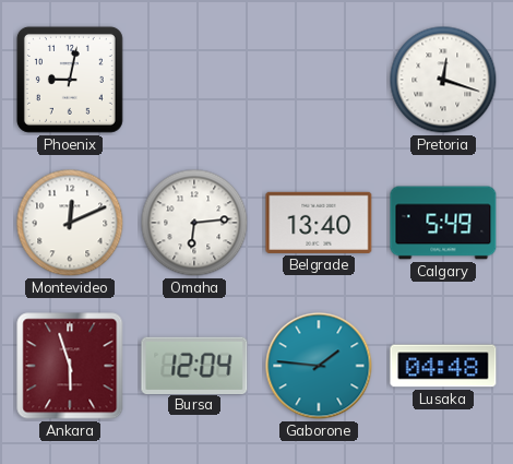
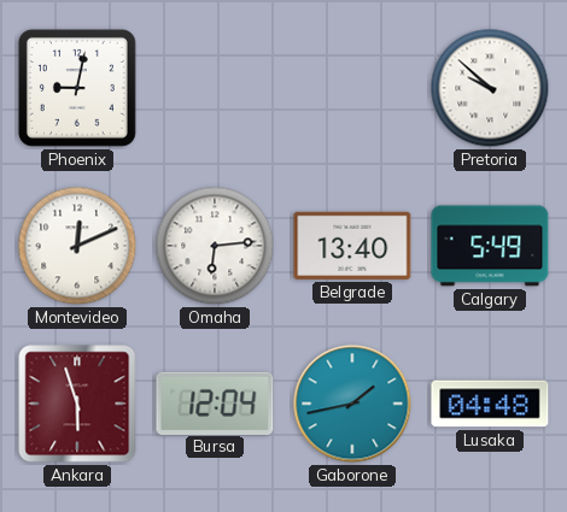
Pretoria: 12:18 -> 9:52 (490, 88)
Gaborone: 1:46 -> 1:43 (352, 404)
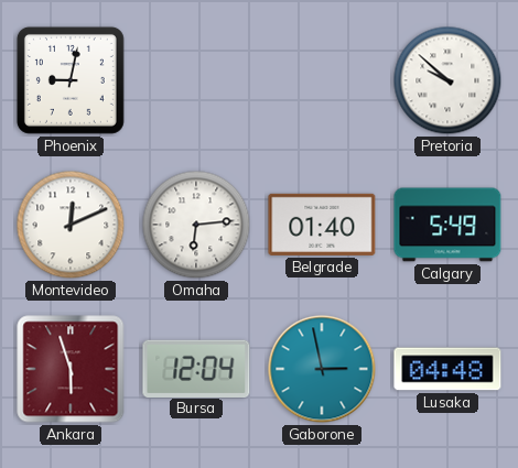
Belgrade: 13:40 -> 01:40 (322, 225)
Gaborone: 1:43 -> 2:58 (322, 369)
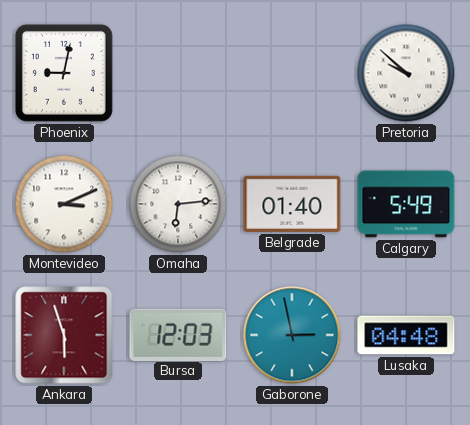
Montevideo: 12:11 -> 3:11 (64, 204)
Bursa: 12:04 -> 12:03 (178, 334)
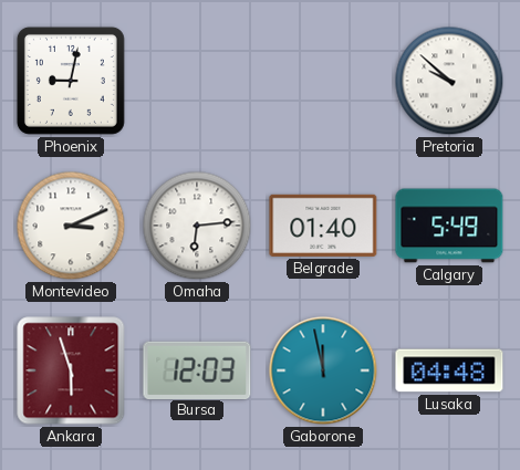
Gaborone: 2:58 -> 11:58 (323, 370)
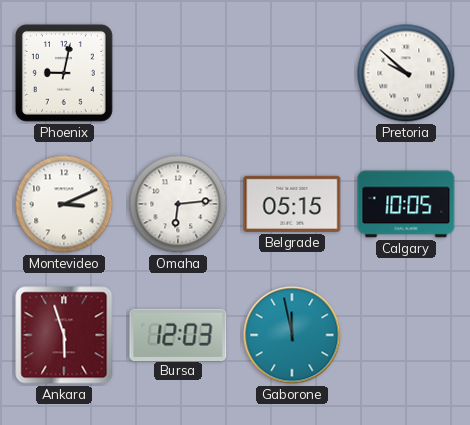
Belgrade: 01:40 -> 05:15 (292, 204)
Calgary: 5:49 -> 10:05 (406, 204)
Lusaka: 04:48 -> none (449, 370)
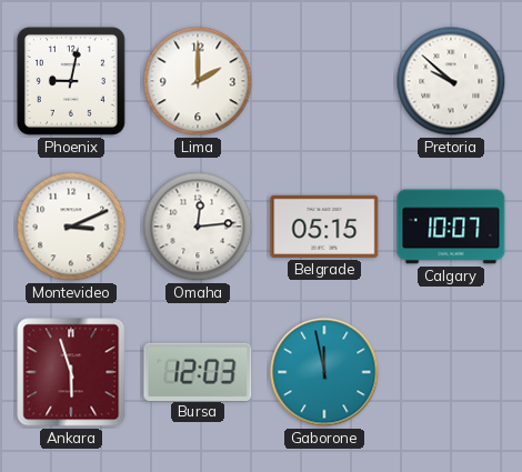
Lima: none -> 2:00 (198, 81)
Omaha: 6:14 -> 12:14 (198, 227)
Calgary: 10:05 -> 10:07 (451, 227)
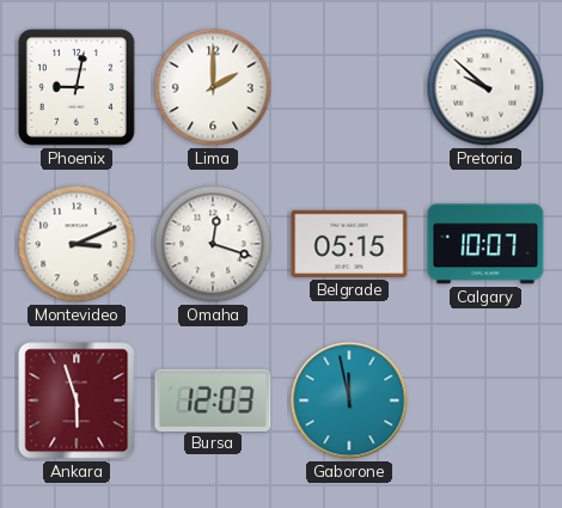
Omaha: 12:14 -> 12:18 (213, 244)
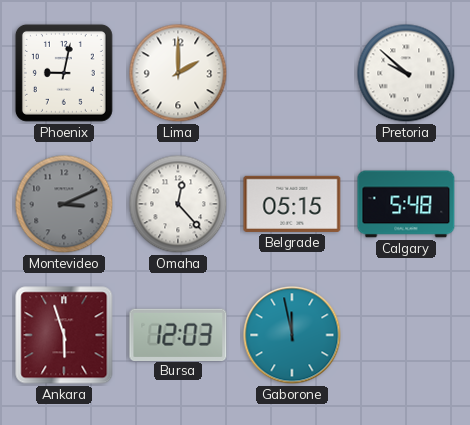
Montevideo dial: white -> grey (64, 204)
Omaha: 12:18 -> 12:23 (178, 204)
Calgary: 10:07 -> 5:48 (406, 204)
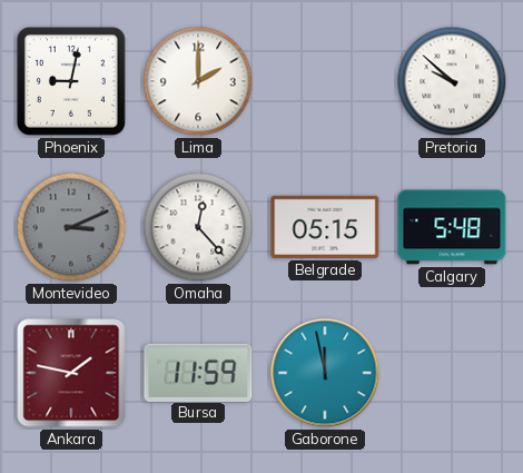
Ankara: 5:57 -> 1:47 (71, 373)
Bursa: 12:03 -> 11:59 (198, 372)
